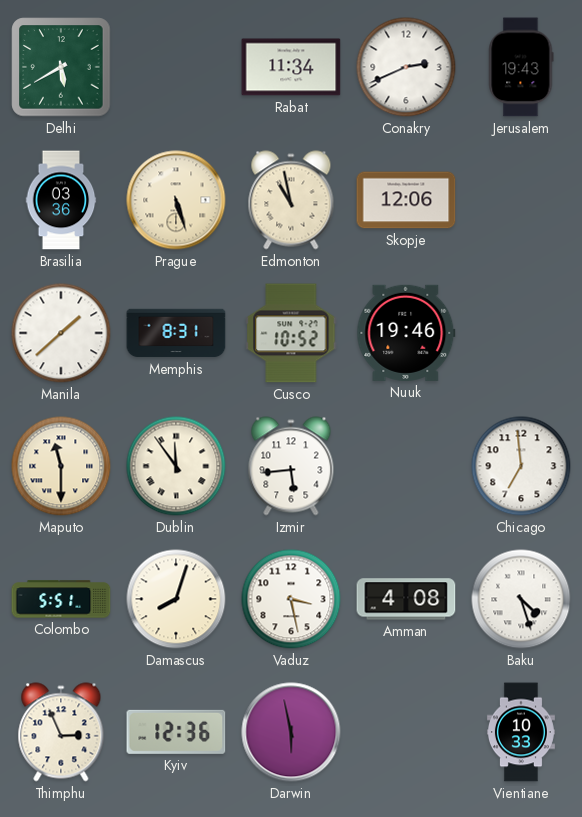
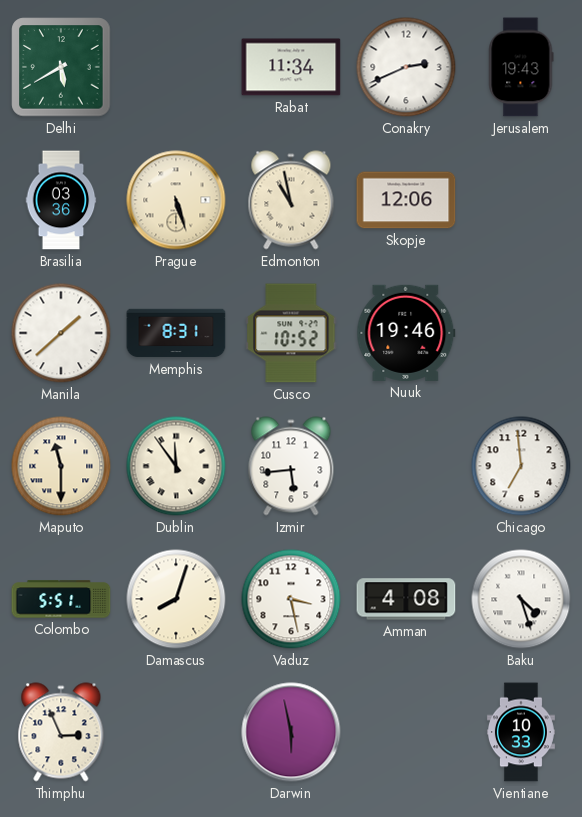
Kyiv: 12:36 -> none (176, 732)
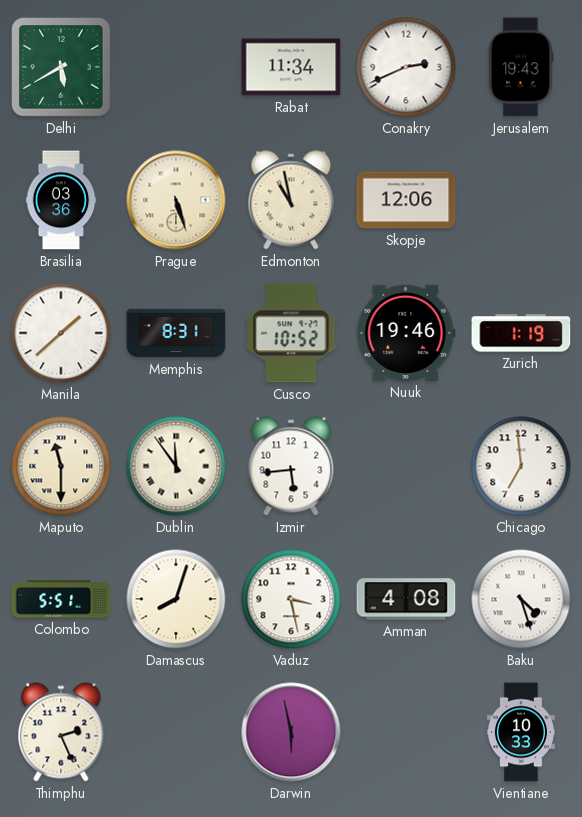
Zurich: none -> 1:19 (521, 333)
Thimphu: 2:56 -> 2:26 (61, 732)
